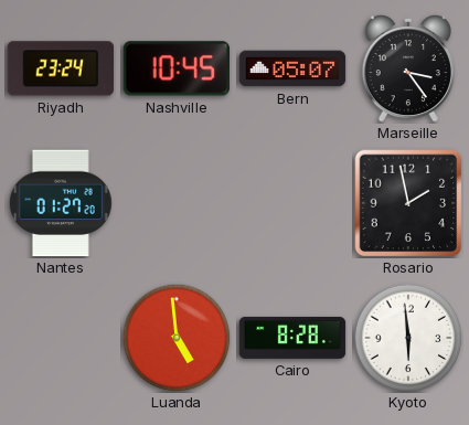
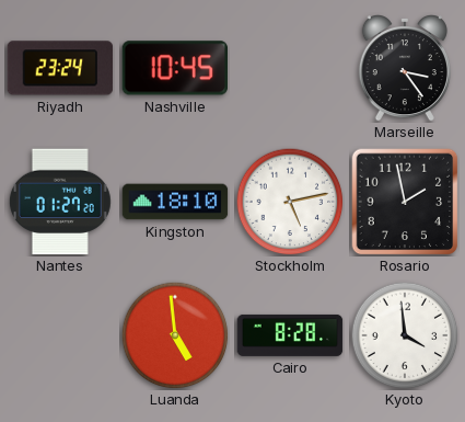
Bern: 05:07 -> none (292, 68)
Kingston: none -> 18:10 (175, 202)
Stockholm: none -> 5:13 (290, 202)
Kyoto: 5:59 -> 3:59 (405, 335)
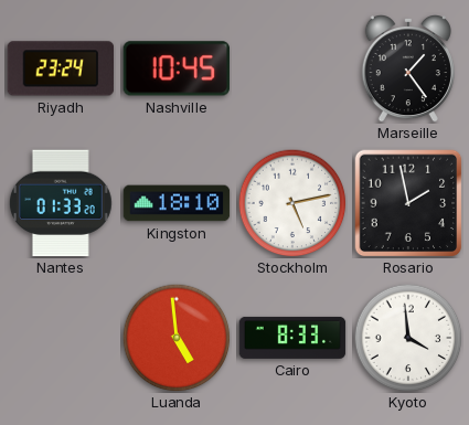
Marseille: 3:24 -> 1:24 (408, 70)
Nantes: 01:27 -> 01:33 (61, 203)
Cairo: 8:28 -> 8:33 (292, 338)
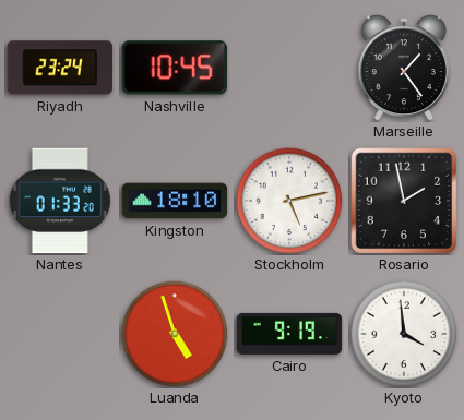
Luanda: 4:59 -> 4:57 (175, 334)
Cairo: 8:33 -> 9:19 (289, 334)
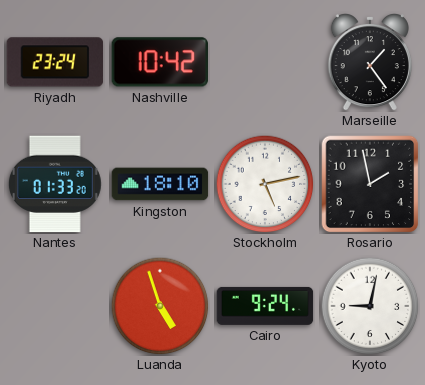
Nashville: 10:45 -> 10:42 (159, 62)
Cairo: 9:19 -> 9:24 (265, 306)
Kyoto: 3:59 -> 9:02 (370, 306)
